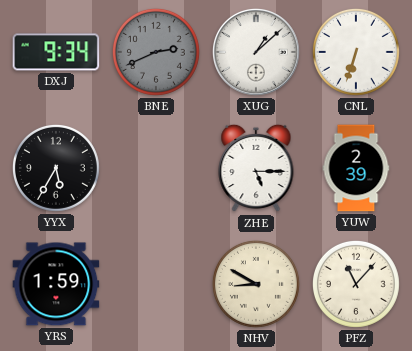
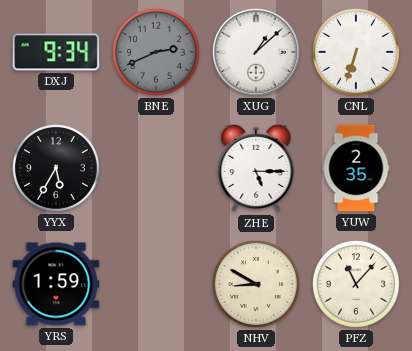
YUW: 2:39 -> 2:35 (356, 168)
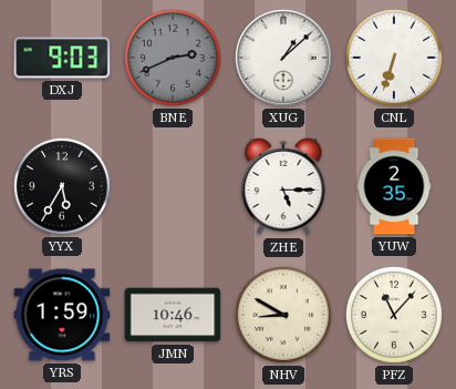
DXJ: 9:34 -> 9:03 (62, 58)
JMN: none -> 10:46 (173, 315)
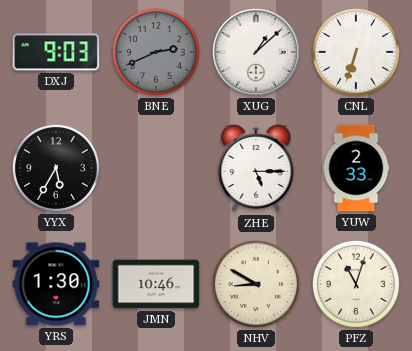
YUW: 2:35 -> 2:33 (356, 168)
YRS: 1:59 -> 1:30 (56, 284)
PFZ: 11:07 -> 11:03 (356, 284)
